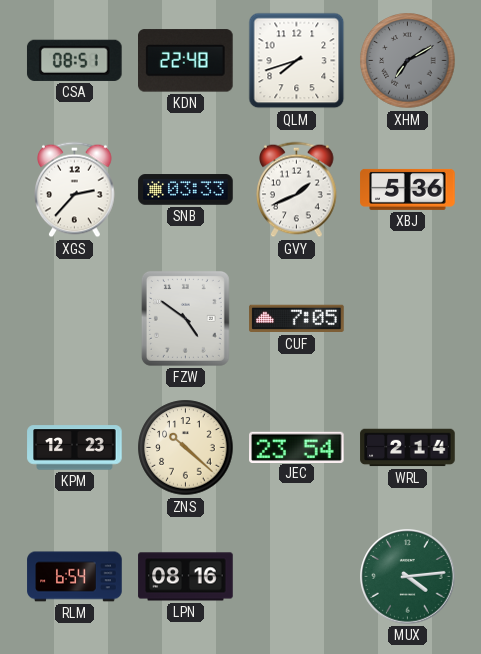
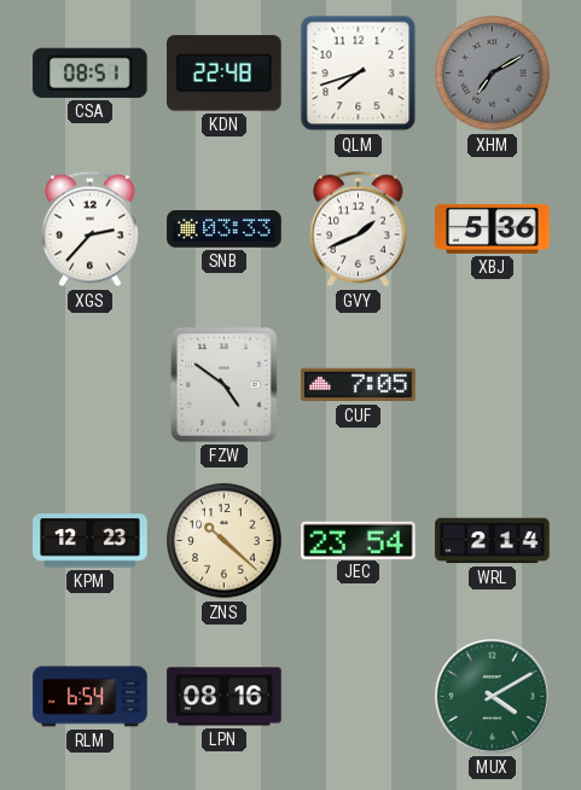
MUX: 4:14 -> 4:10 (493, 697)
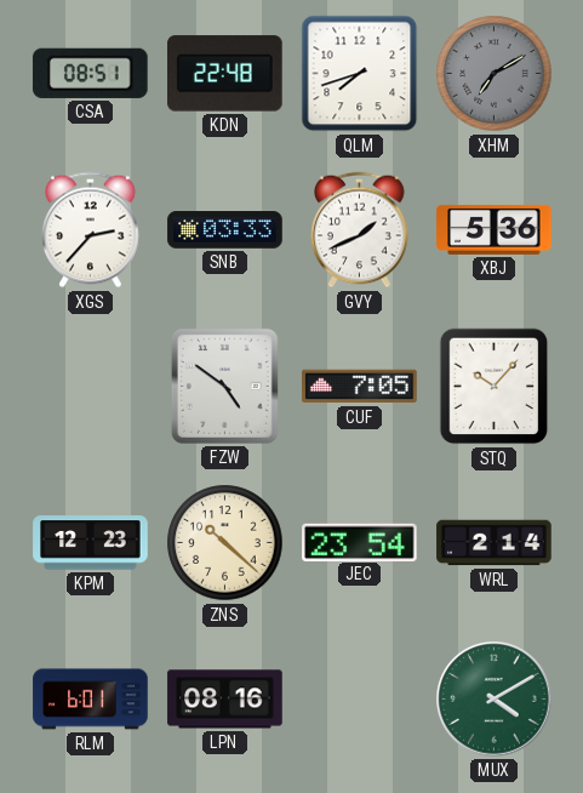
STQ: none -> 10:07 (495, 387)
RLM: 6:54 -> 6:01 (91, 700)
